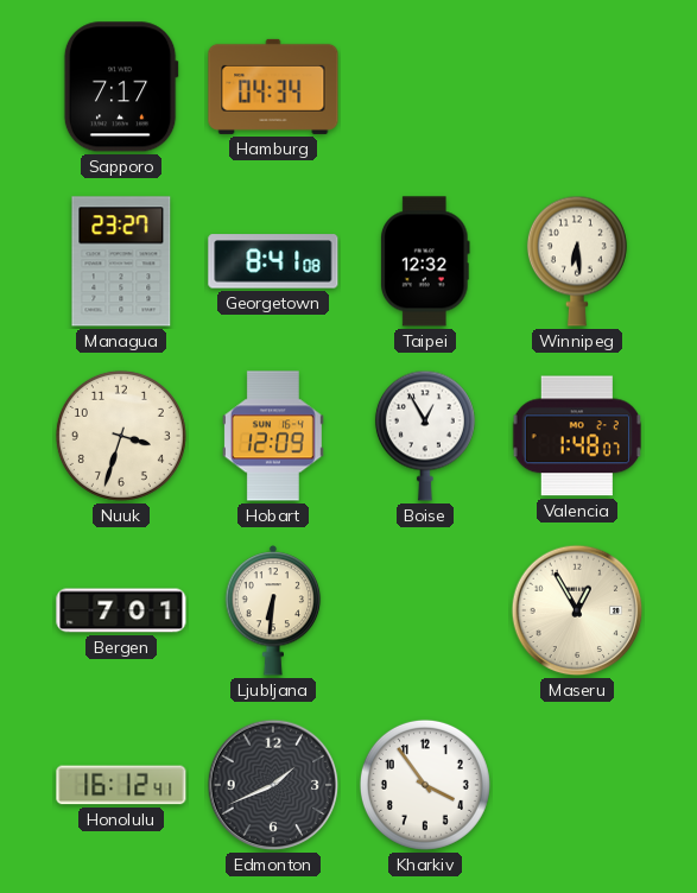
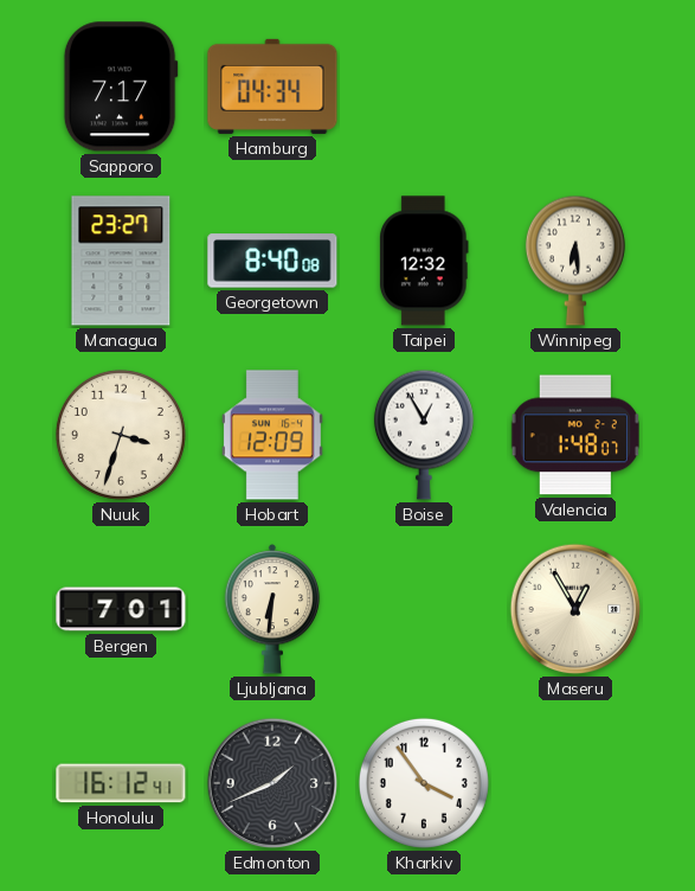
Georgetown: 8:41 -> 8:40 (272, 261)
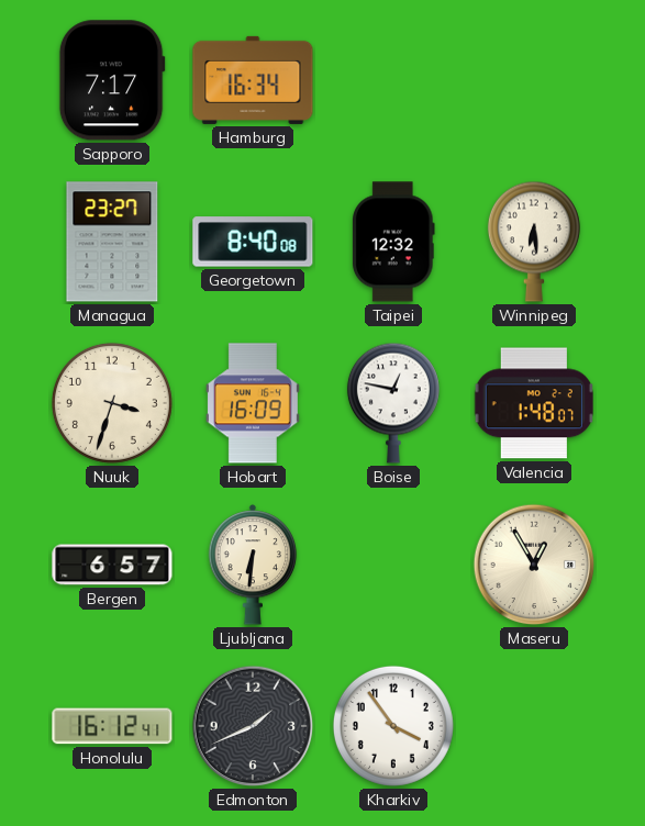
Hamburg: 04:34 -> 16:34 (253, 80)
Hobart: 12:09 -> 16:09 (253, 403)
Boise: 12:55 -> 12:47 (393, 403)
Bergen: 7:01 -> 6:57 (112, 565)
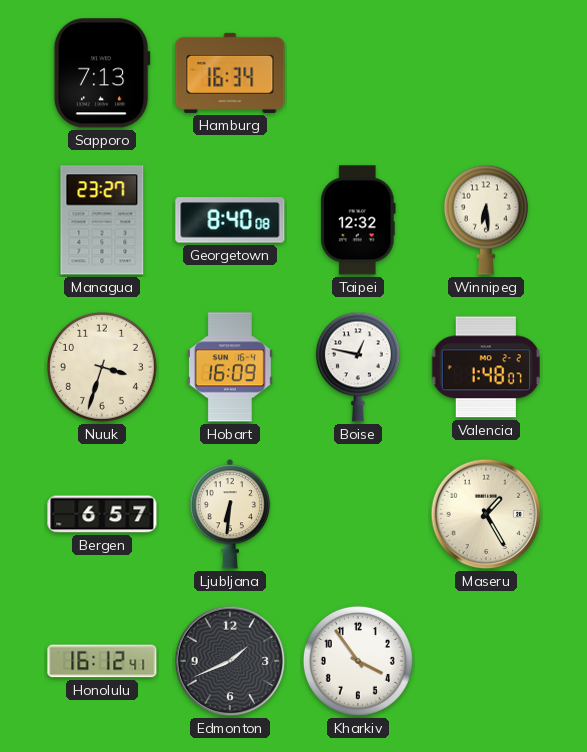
Sapporo: 7:17 -> 7:13 (102, 73)
Maseru: 12:55 -> 1:25 (486, 514)
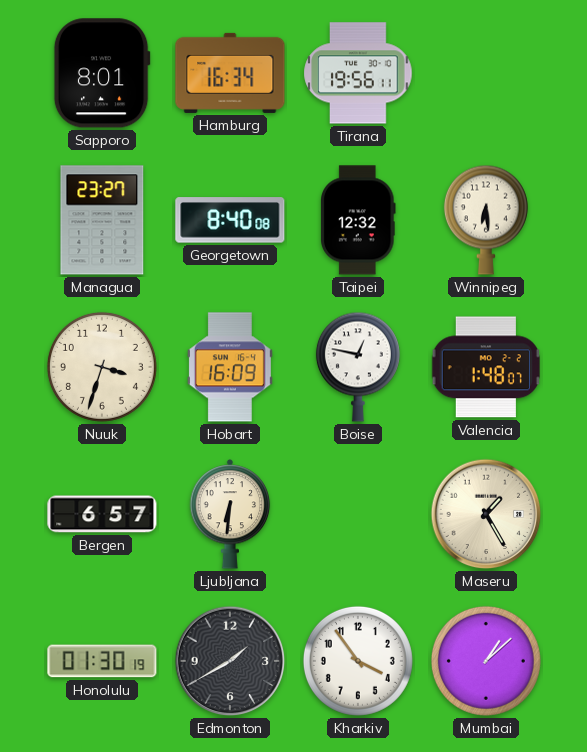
Sapporo: 7:13 -> 8:01 (102, 73)
Tirana: none -> 19:56 (358, 73)
Honolulu: 16:12 -> 01:30 (102, 661)
Edmonton: 1:41 -> 1:40 (230, 661)
Mumbai: none -> 1:08 (486, 661)
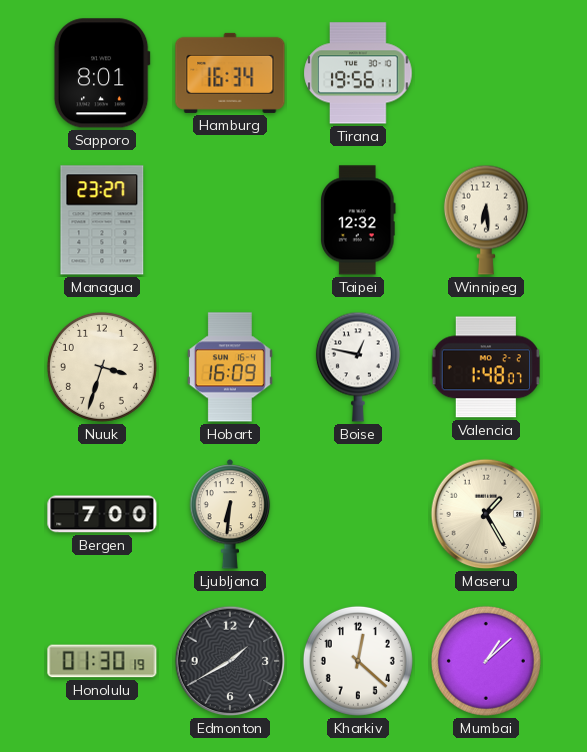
Georgetown: 8:40 -> none (230, 220)
Bergen: 6:57 -> 7:00 (102, 514)
Kharkiv: 3:54 -> 12:22 (358, 661)
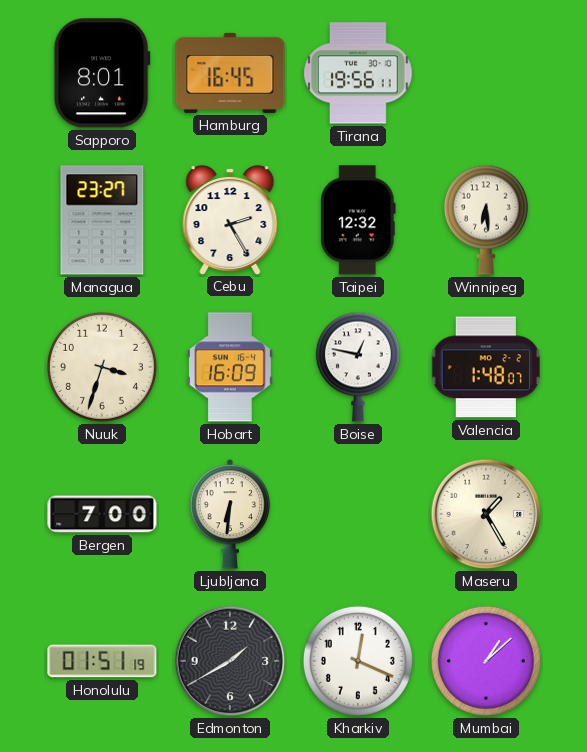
Hamburg: 16:34 -> 16:45 (230, 73)
Cebu: none -> 2:25 (230, 220)
Honolulu: 01:30 -> 01:51 (102, 661)
Kharkiv: 12:22 -> 12:19 (358, 661)
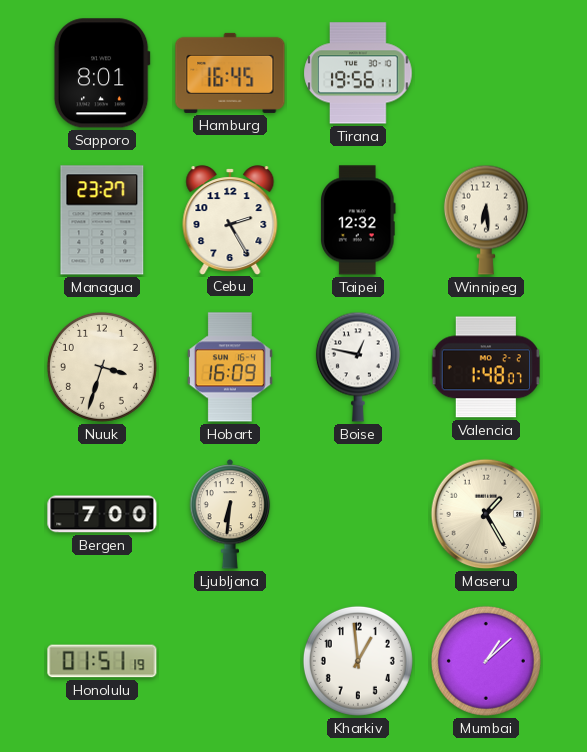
Edmonton: 1:40 -> none (230, 661)
Kharkiv: 12:19 -> 12:59 (358, 661)
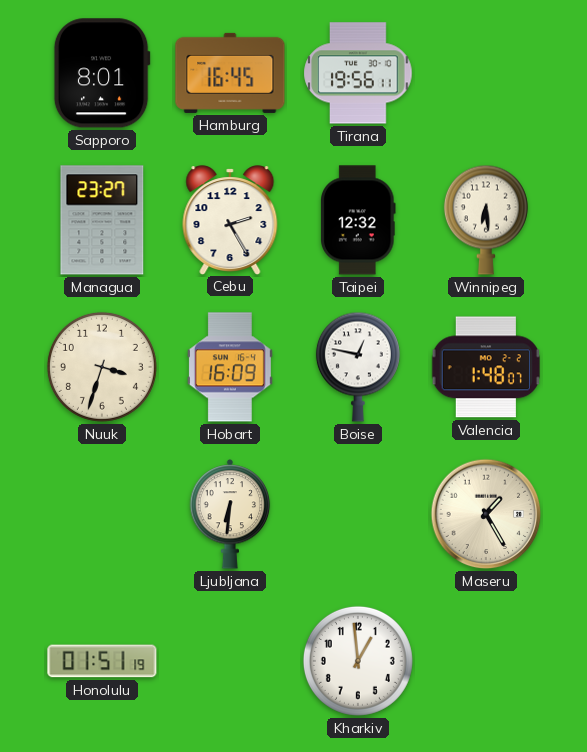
Bergen: 7:00 -> none (102, 514)
Mumbai: 1:08 -> none (486, 661)
